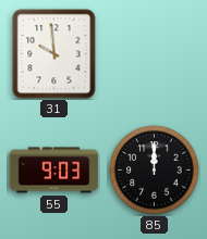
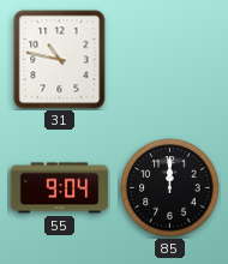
31: 9:59 -> 10:47 (60, 60)
55: 9:03 -> 9:04 (60, 188)
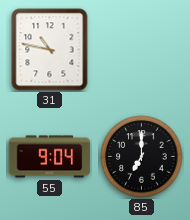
85: 12:00 -> 7:00 (142, 157)
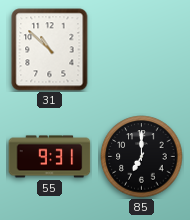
31: 10:47 -> 10:52 (50, 50)
55: 9:04 -> 9:31 (50, 157)
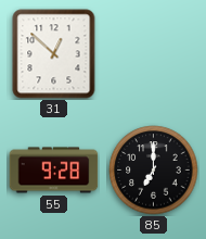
31: 10:52 -> 12:52 (54, 54)
55: 9:31 -> 9:28 (54, 171)
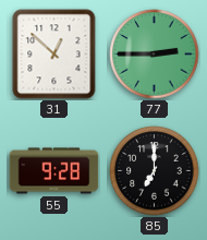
77: none -> 2:45 (155, 55)
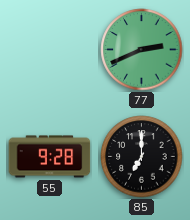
31: 12:52 -> none (54, 55)
77: 2:45 -> 2:41 (142, 50)
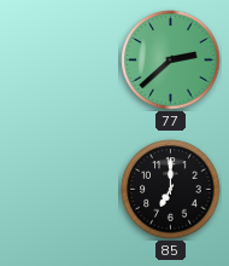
77: 2:41 -> 2:38 (171, 60)
55: 9:28 -> none (50, 157)
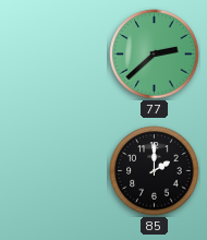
85: 7:00 -> 2:00 (155, 171)
